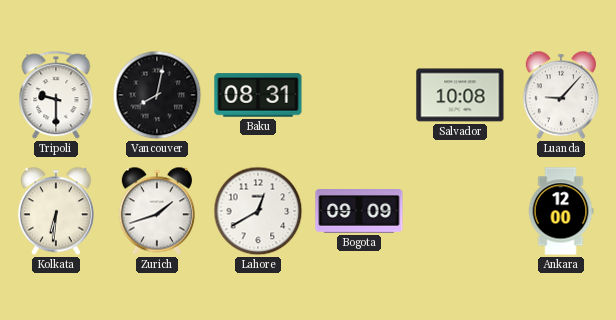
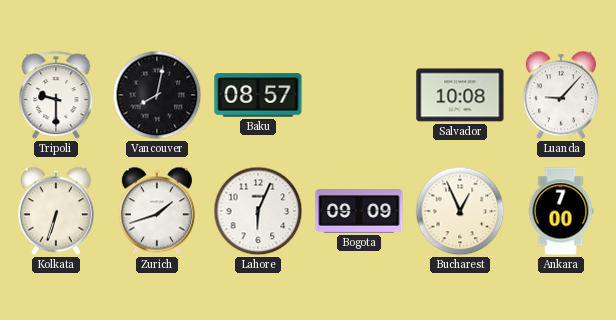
Baku: 08:31 -> 08:57 (258, 95)
Kolkata: 6:31 -> 6:33 (56, 211)
Lahore: 12:40 -> 6:04 (258, 211)
Bucharest: none -> 12:56 (460, 211)
Ankara: 12:00 -> 7:00 (561, 211)
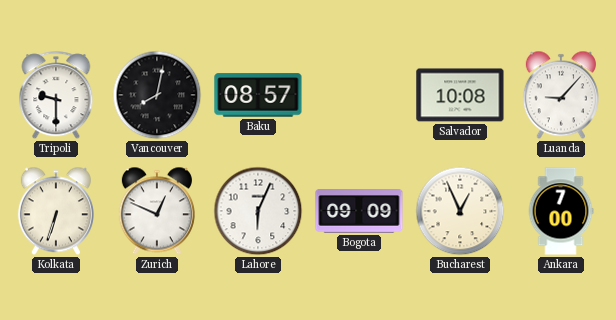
Zurich: 1:42 -> 12:49 (157, 211)
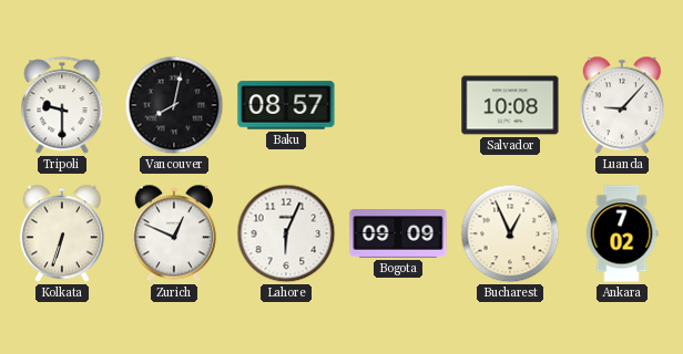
Ankara: 7:00 -> 7:02 (622, 233)
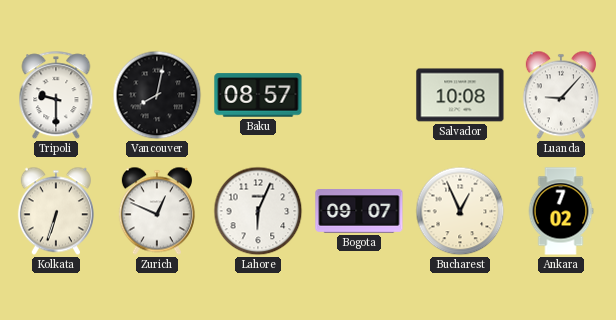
Bogota: 09:09 -> 09:07 (359, 211)
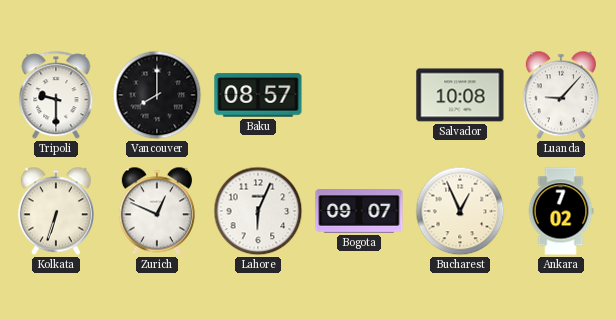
Vancouver: 8:02 -> 8:00 (157, 95)
